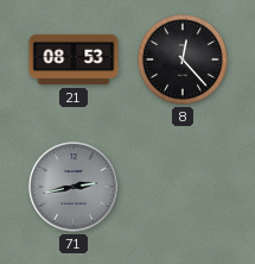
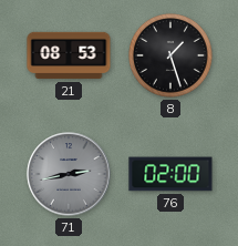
8: 12:23 -> 1:27 (172, 57)
76: none -> 02:00 (170, 174)
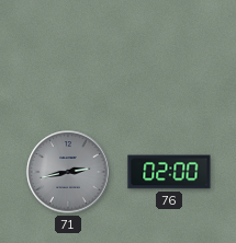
21: 08:53 -> none (69, 55)
8: 1:27 -> none (172, 57)
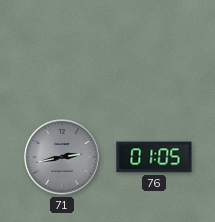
76: 02:00 -> 01:05 (154, 157)
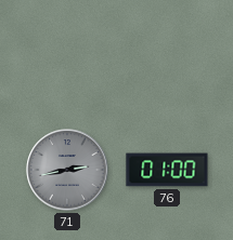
76: 01:05 -> 01:00 (167, 170)
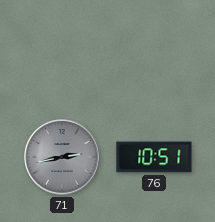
76: 01:00 -> 10:51 (154, 157)
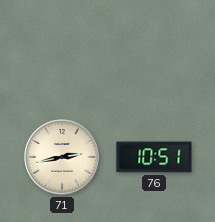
71 dial: grey -> cream (62, 157)
